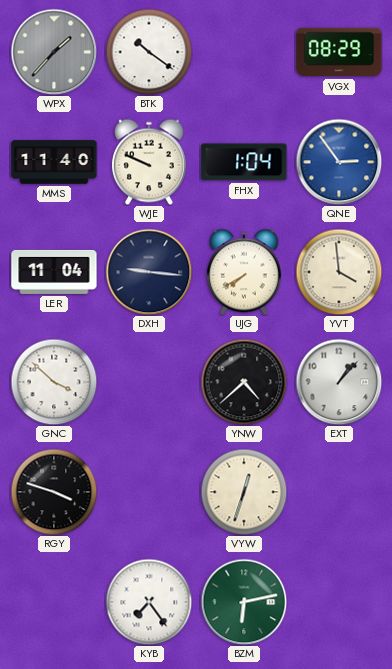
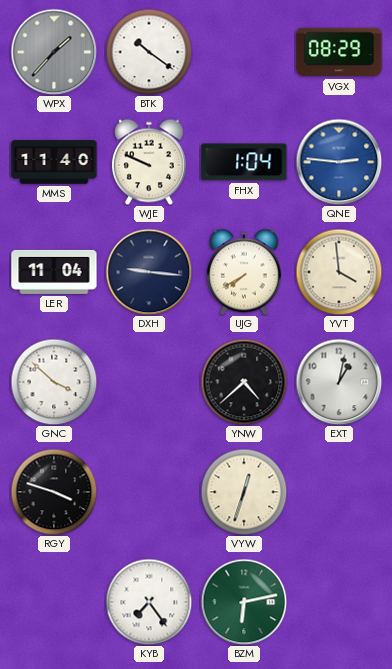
QNE: 2:54 -> 2:46 (339, 162)
EXT: 1:07 -> 1:02 (339, 382)
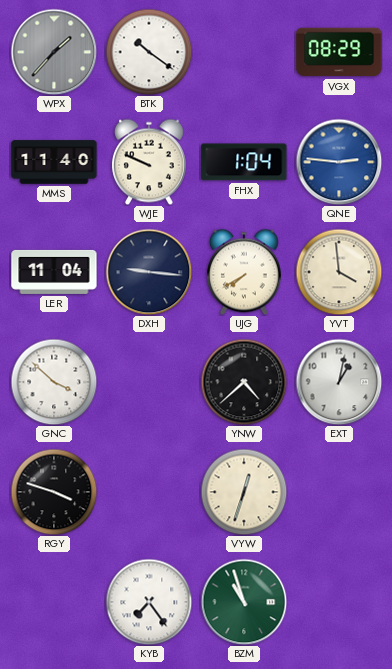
BZM: 6:13 -> 10:57 (244, 602)
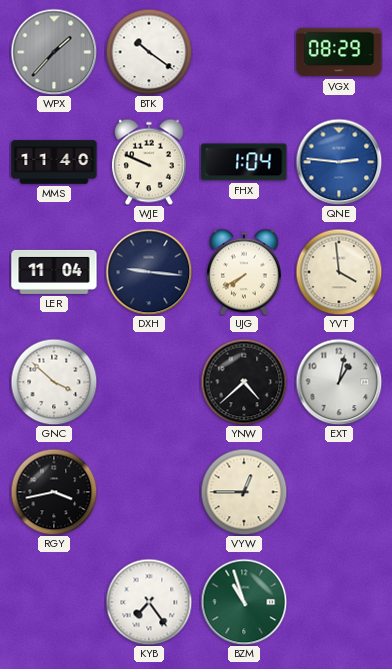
RGY: 3:48 -> 3:43 (54, 492)
VYW: 12:33 -> 12:45 (244, 492)
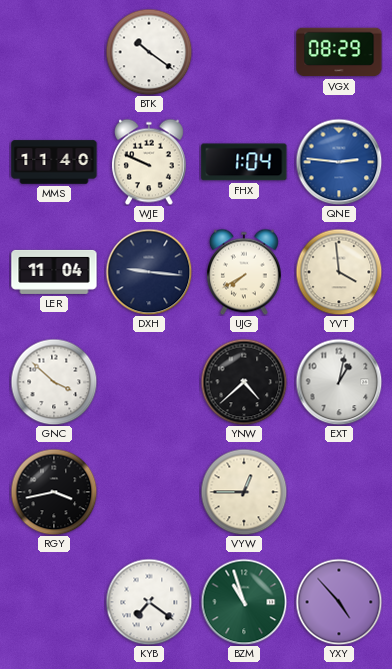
WPX: 1:37 -> none (54, 52)
KYB: 7:24 -> 7:21 (149, 602)
YXY: none -> 4:53 (339, 602)
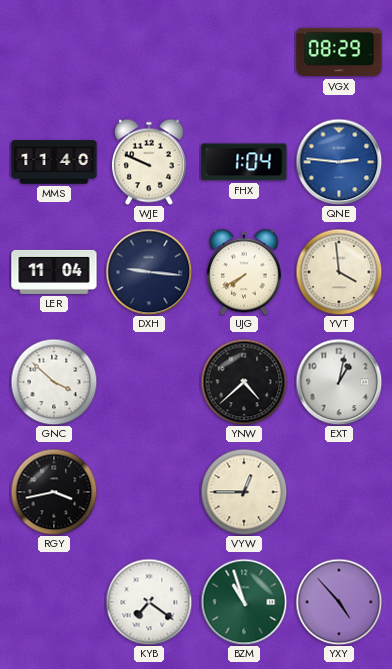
BTK: 10:21 -> none (149, 52)
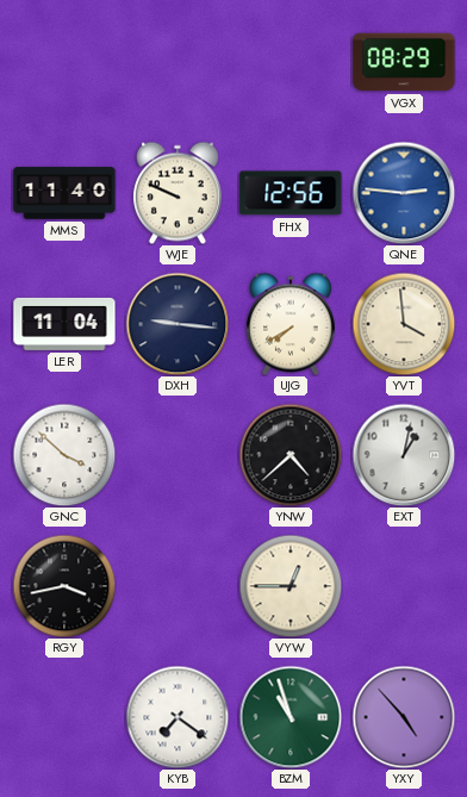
FHX: 1:04 -> 12:56 (291, 193)
